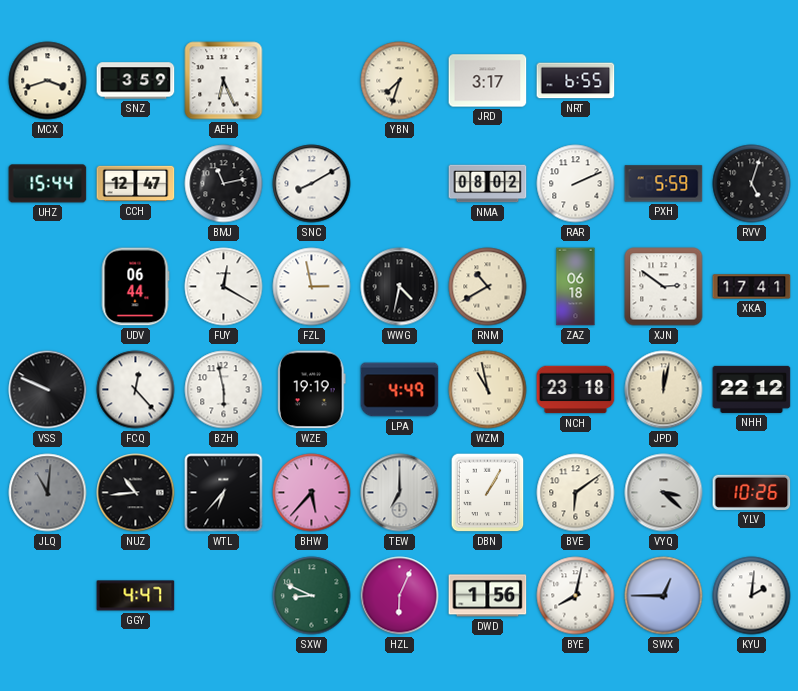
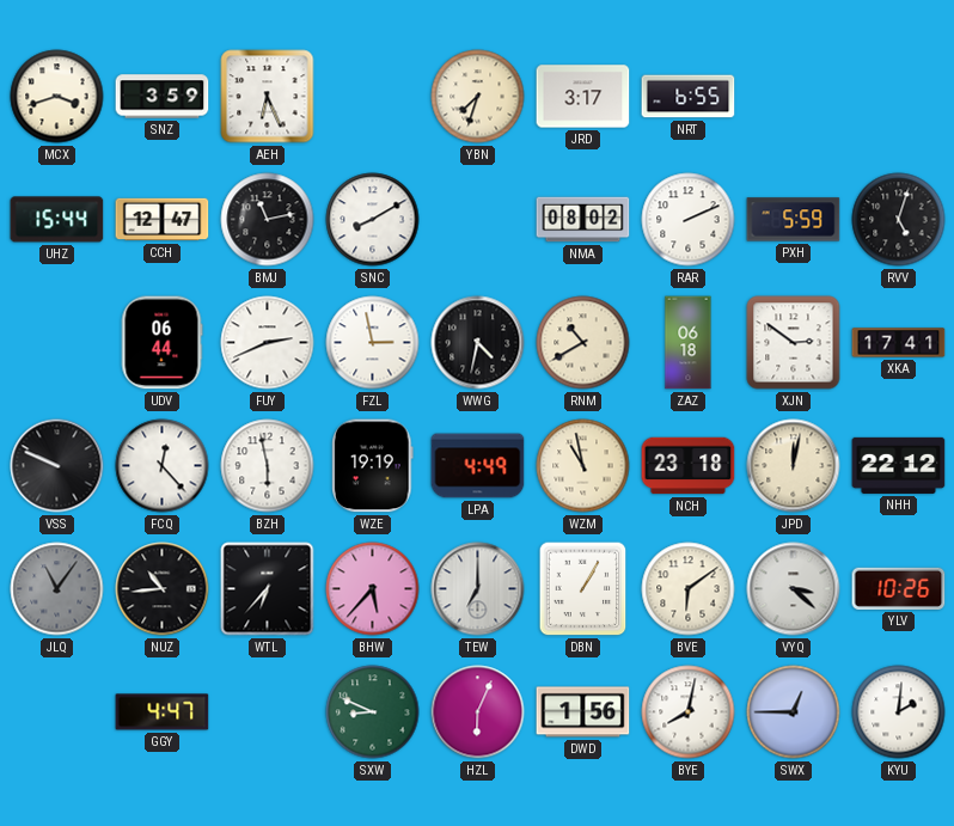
FUY: 12:20 -> 2:41 (268, 343)
JLQ: 11:01 -> 11:06 (57, 589)
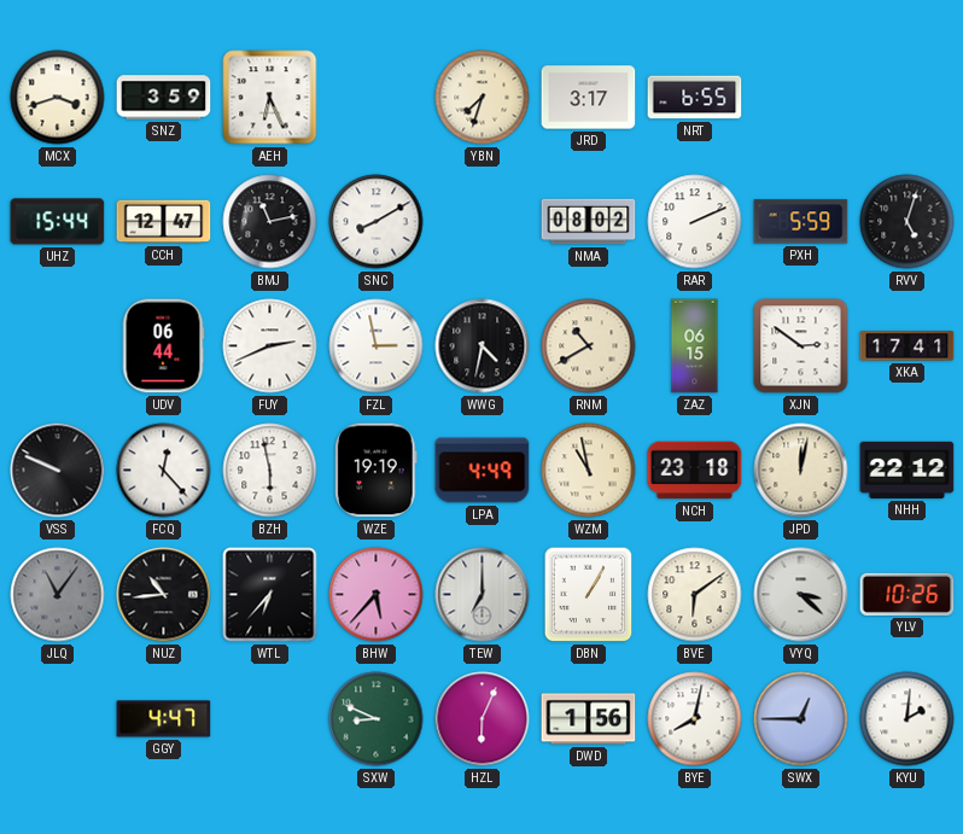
ZAZ: 06:18 -> 06:15 (695, 346)
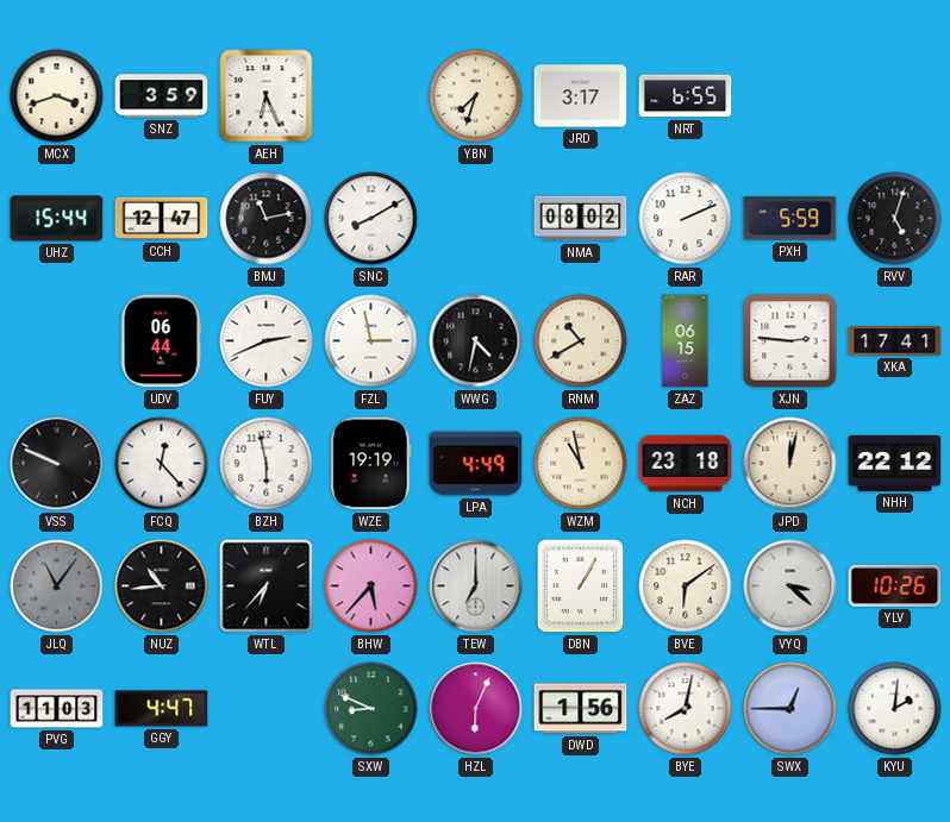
XJN: 2:51 -> 2:46 (790, 341)
PVG: none -> 11:03 (57, 709)
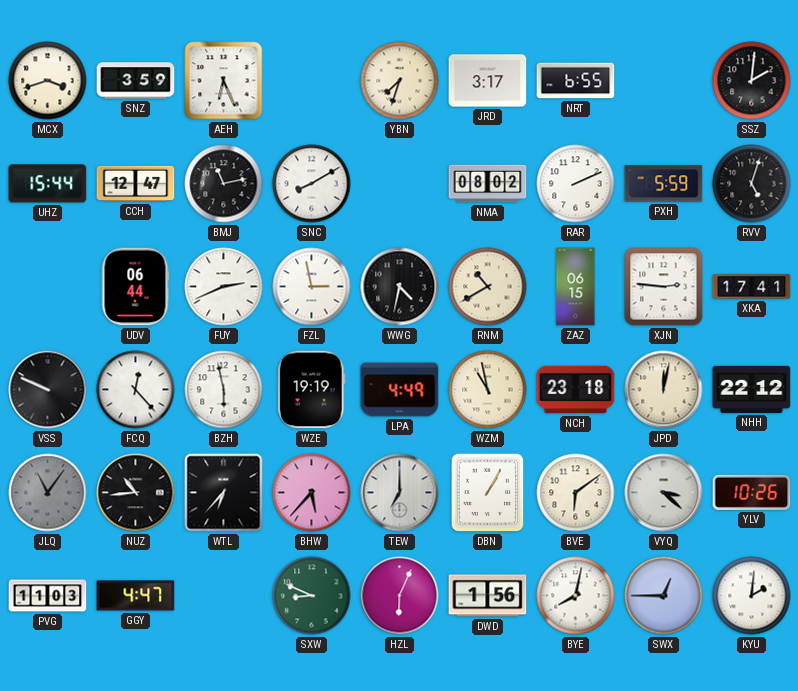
SSZ: none -> 2:01 (752, 81)
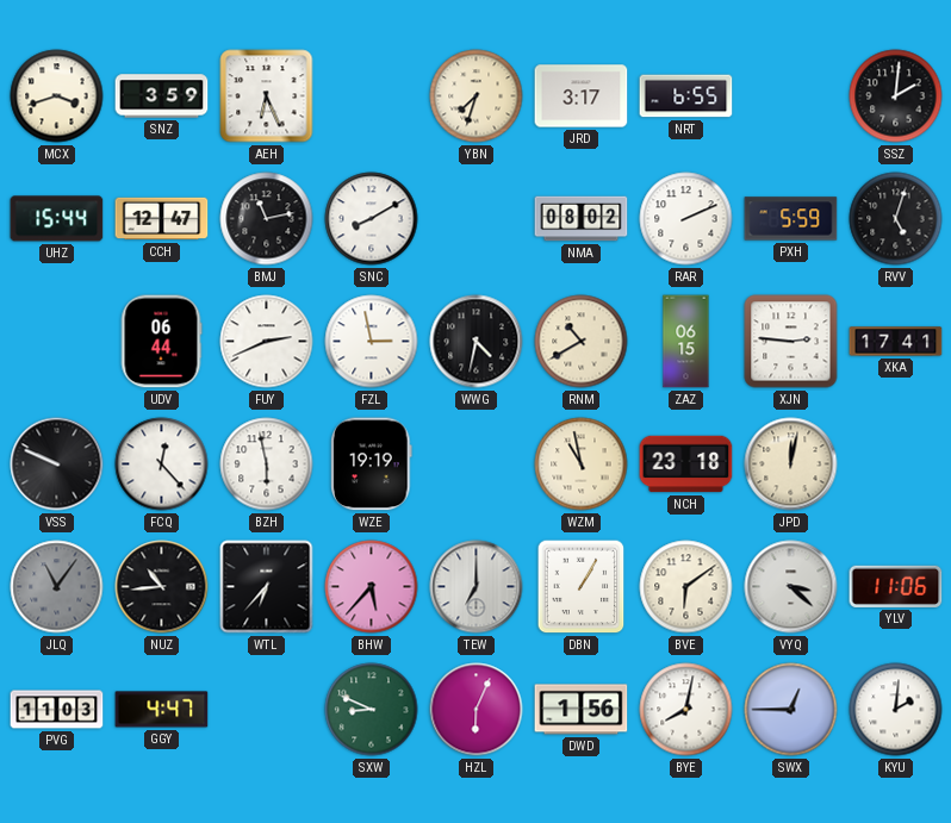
LPA: 4:49 -> none (400, 390)
NHH: 22:12 -> none (752, 389)
YLV: 10:26 -> 11:06 (896, 586)
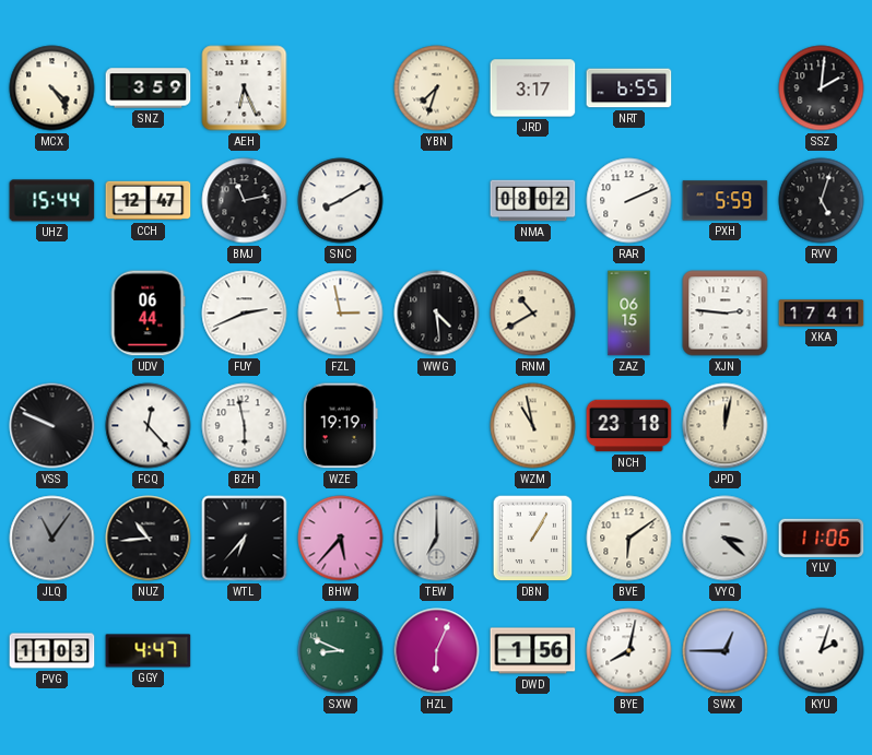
MCX: 3:42 -> 4:24 (52, 89)
WWG: 4:32 -> 4:29 (437, 314)
KYU: 2:01 -> 2:03 (822, 651)
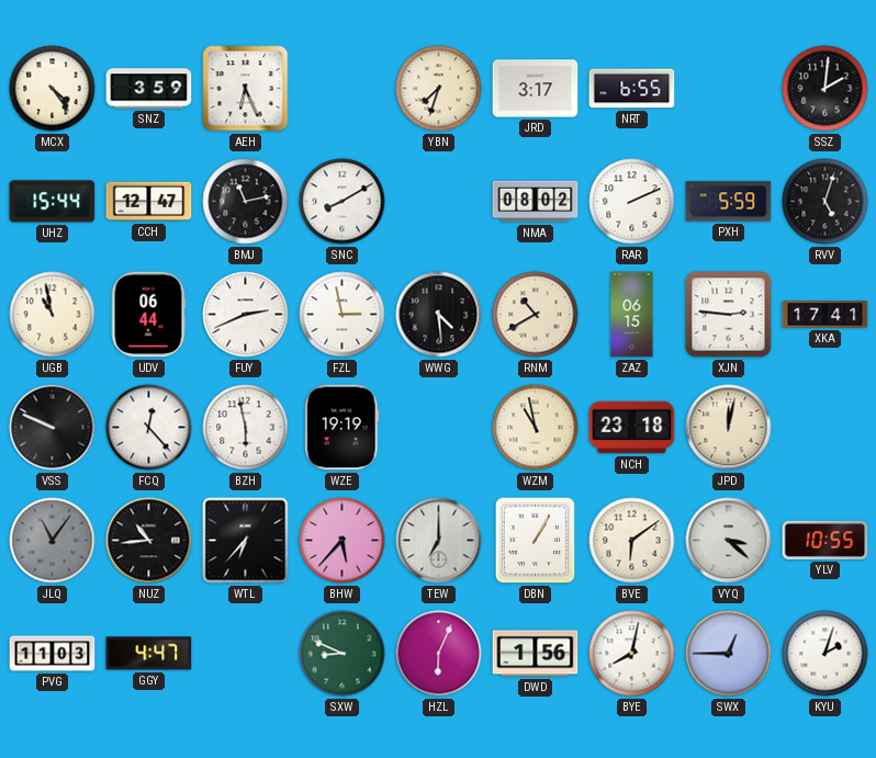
UGB: none -> 10:58 (53, 315)
YLV: 11:06 -> 10:55 (826, 540)
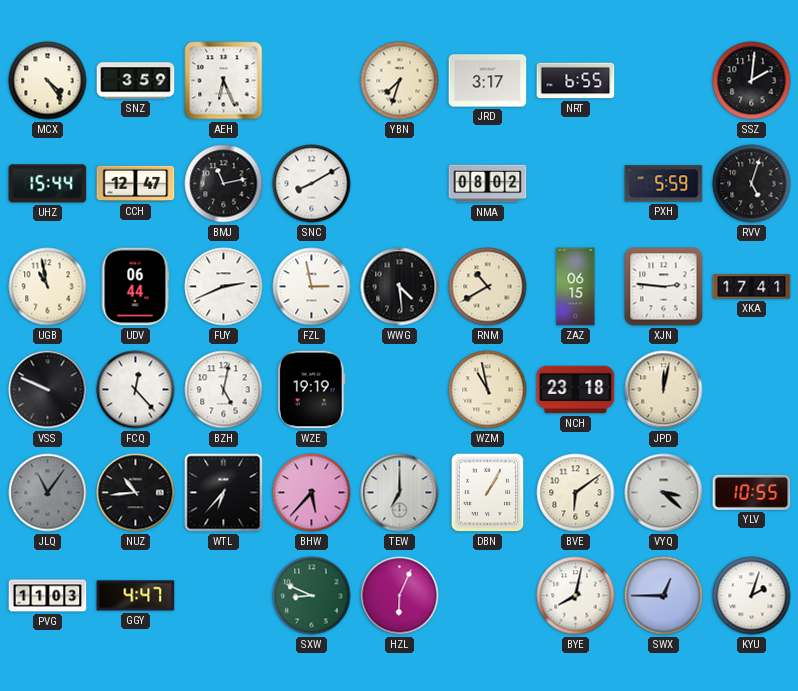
RAR: 2:11 -> none (632, 202)
BZH: 5:58 -> 5:02 (224, 390)
DWD: 1:56 -> none (536, 654)
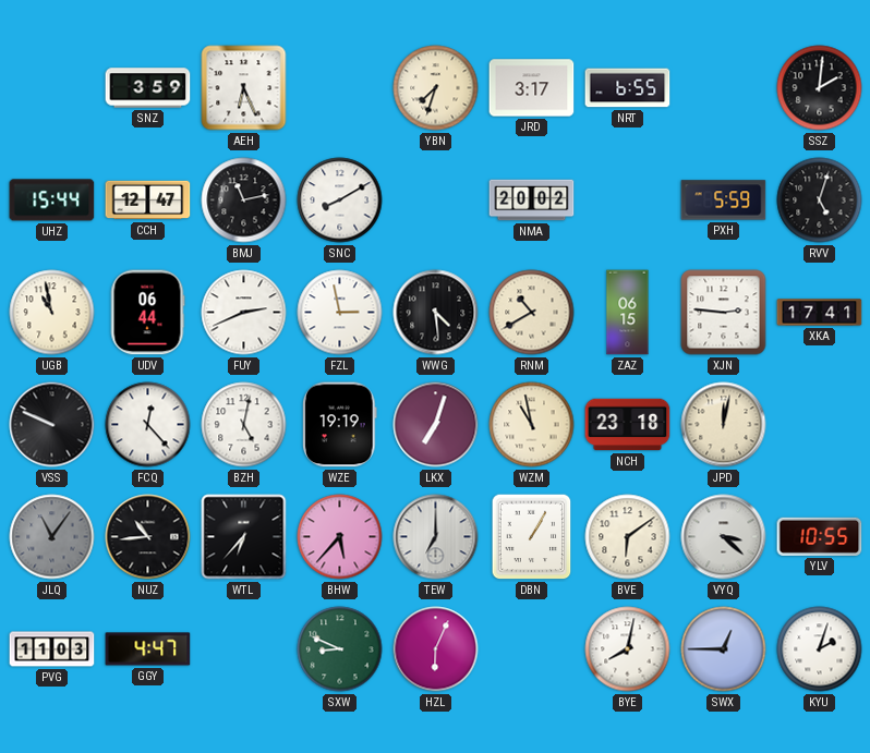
MCX: 4:24 -> none (48, 81)
NMA: 08:02 -> 20:02 (532, 201)
LKX: none -> 7:03 (436, 425)
